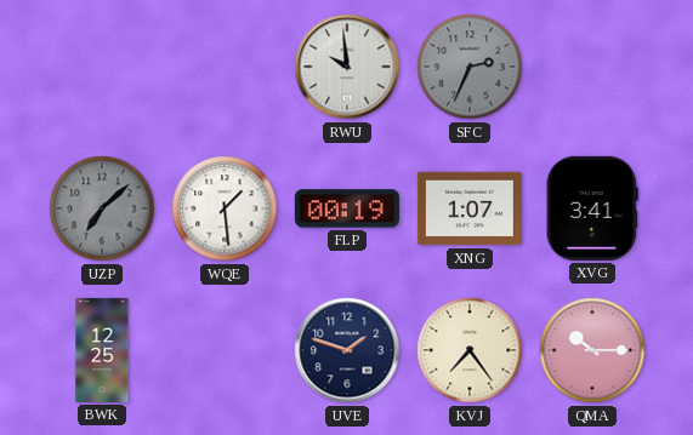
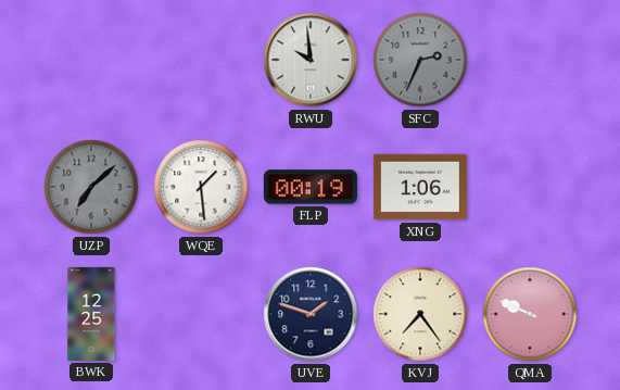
XNG: 1:07 -> 1:06 (420, 187)
XVG: 3:41 -> none (592, 208)
QMA: 10:15 -> 9:49 (530, 314)
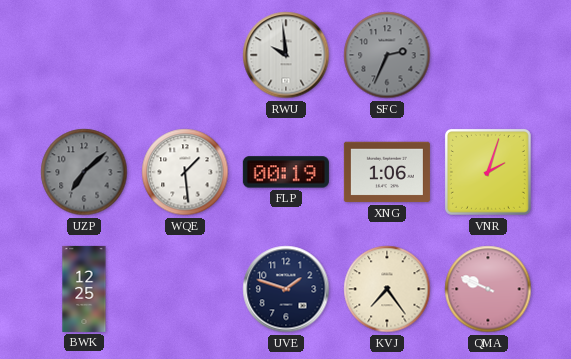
VNR: none -> 2:03 (488, 172)
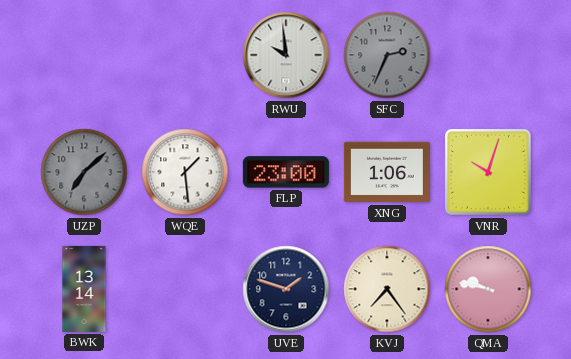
FLP: 00:19 -> 23:00 (286, 172)
VNR: 2:03 -> 10:03 (488, 172)
BWK: 12:25 -> 13:14 (84, 289)
QMA: 9:49 -> 9:47 (488, 289)
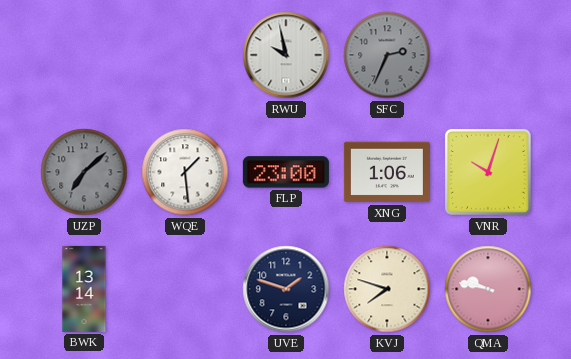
RWU: 9:59 -> 9:58 (286, 55)
KVJ: 7:24 -> 7:48 (387, 289)
